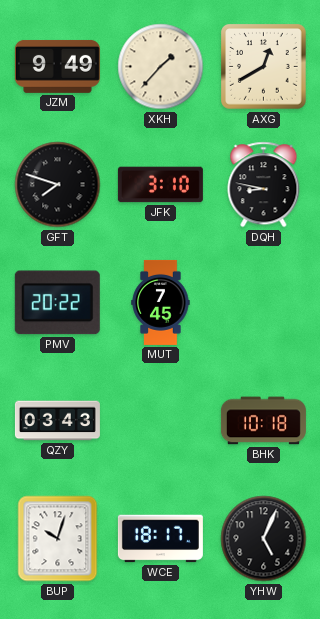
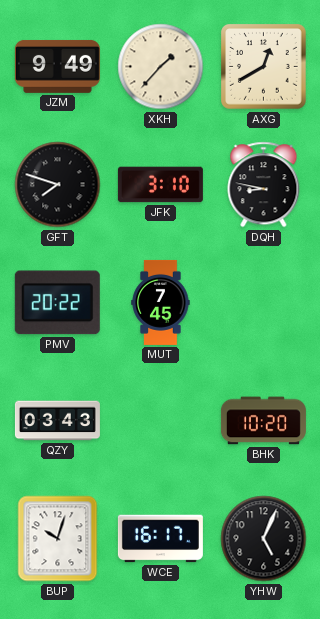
BHK: 10:18 -> 10:20 (263, 421)
WCE: 18:17 -> 16:17 (160, 539)
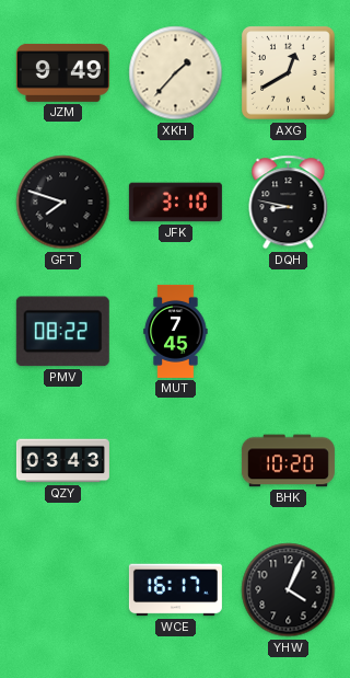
PMV: 20:22 -> 08:22 (62, 332)
BUP: 10:03 -> none (58, 539)
YHW: 5:04 -> 4:04 (289, 590)
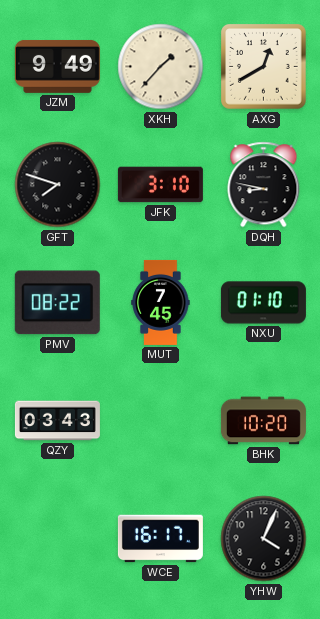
NXU: none -> 01:10 (263, 303)
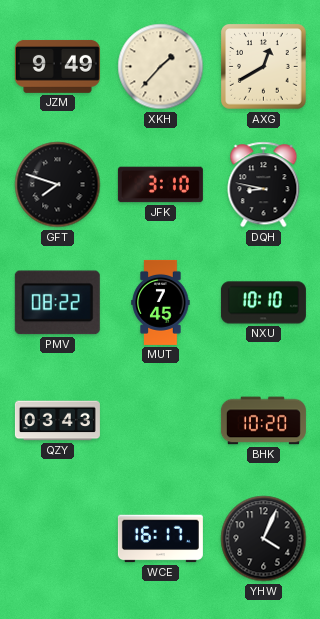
NXU: 01:10 -> 10:10 (263, 303)
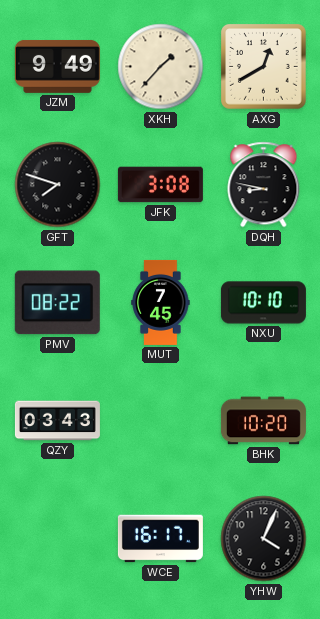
JFK: 3:10 -> 3:08 (160, 185)
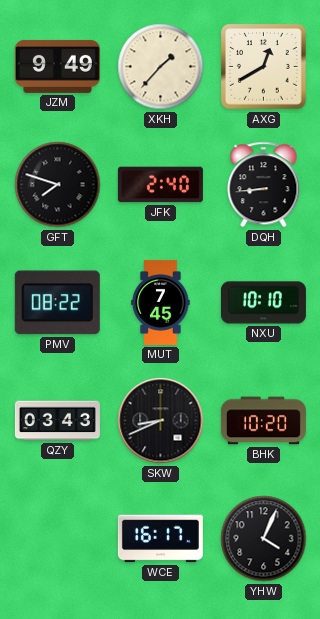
JFK: 3:08 -> 2:40 (160, 185)
DQH: 8:47 -> 8:44 (264, 185)
SKW: none -> 8:41 (161, 421)
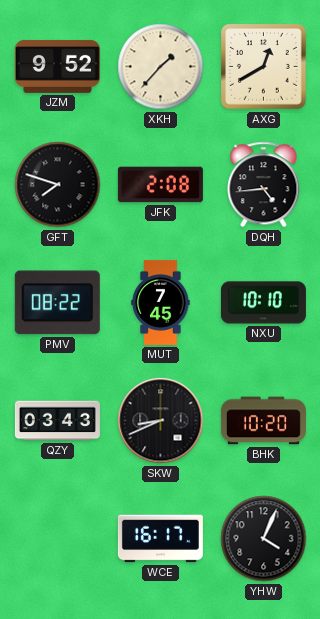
JZM: 9:49 -> 9:52 (57, 66)
JFK: 2:40 -> 2:08 (160, 185)
DQH: 8:44 -> 4:44 (264, 185)
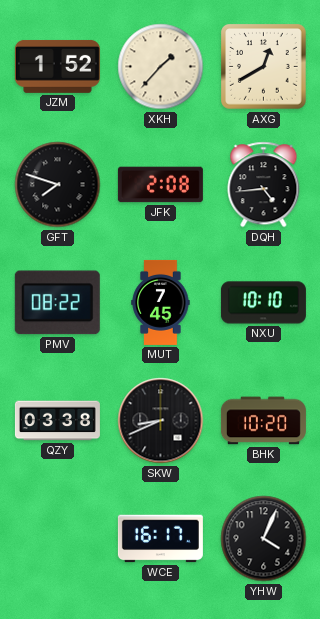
JZM: 9:52 -> 1:52 (57, 66)
QZY: 03:43 -> 03:38 (57, 421)
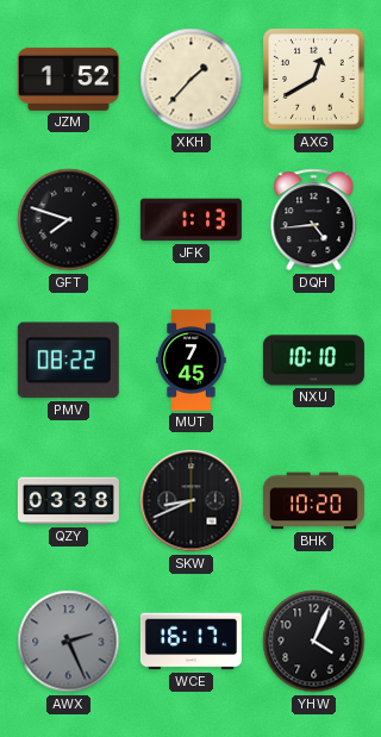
JFK: 2:08 -> 1:13 (190, 220)
AWX: none -> 2:26 (69, 642)
